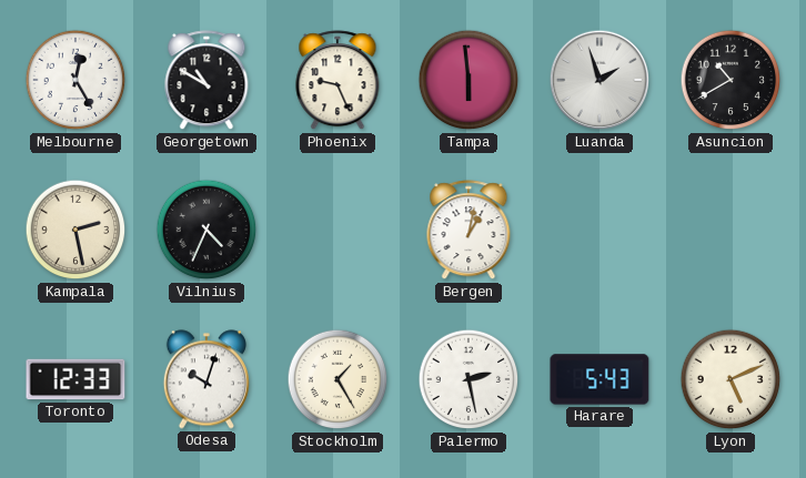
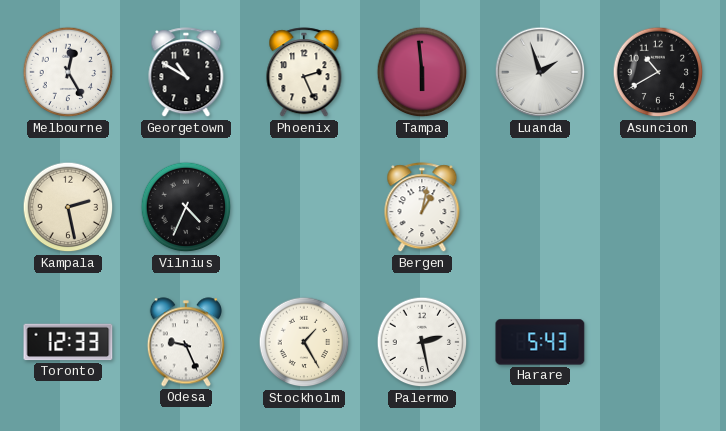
Phoenix: 9:26 -> 2:26 (304, 73)
Odesa: 10:03 -> 9:26 (186, 342)
Lyon: 5:11 -> none (731, 379)
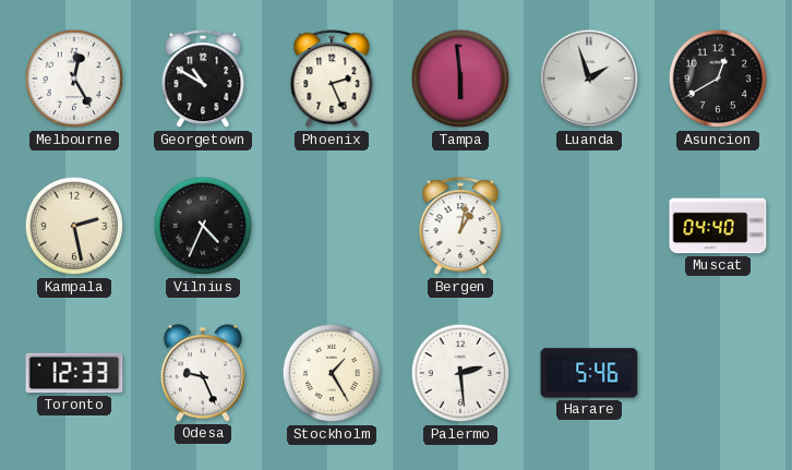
Asuncion: 10:40 -> 12:40 (718, 79)
Muscat: none -> 04:40 (718, 226)
Palermo: 2:28 -> 2:29 (460, 373)
Harare: 5:43 -> 5:46 (589, 373)
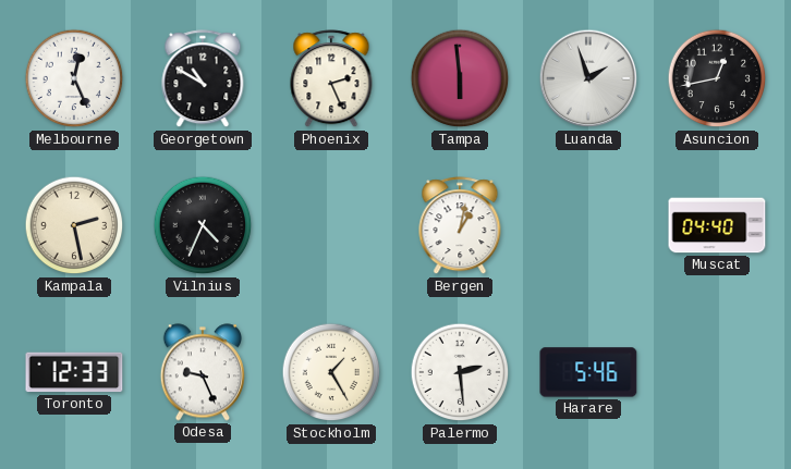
Melbourne: 12:25 -> 12:26 (74, 78)
Asuncion: 12:40 -> 12:43 (717, 78)
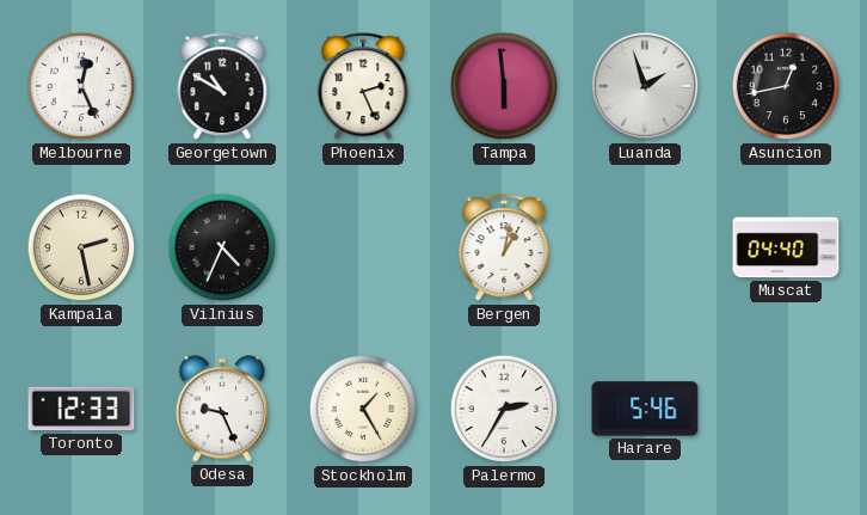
Palermo: 2:29 -> 2:35 (504, 409)
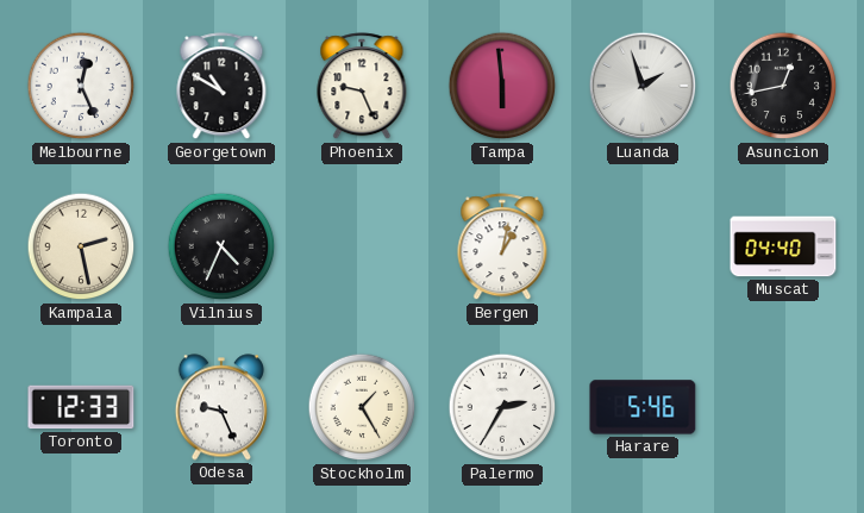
Phoenix: 2:26 -> 9:26 (362, 87)
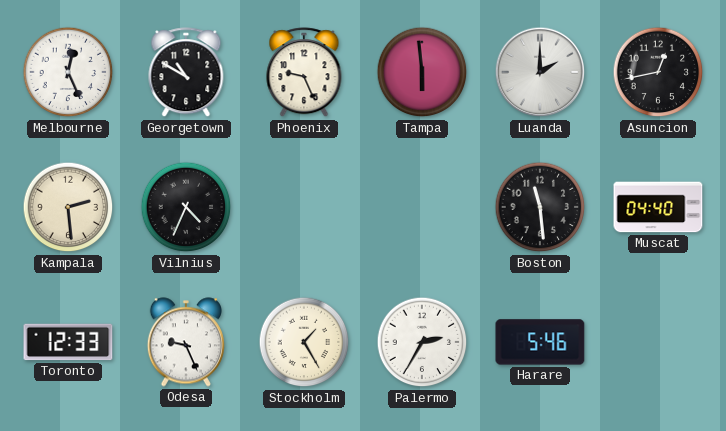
Luanda: 1:57 -> 2:00 (540, 72)
Kampala: 2:28 -> 2:29 (68, 207)
Bergen: 1:02 -> none (502, 248)
Boston: none -> 11:29 (540, 207)
